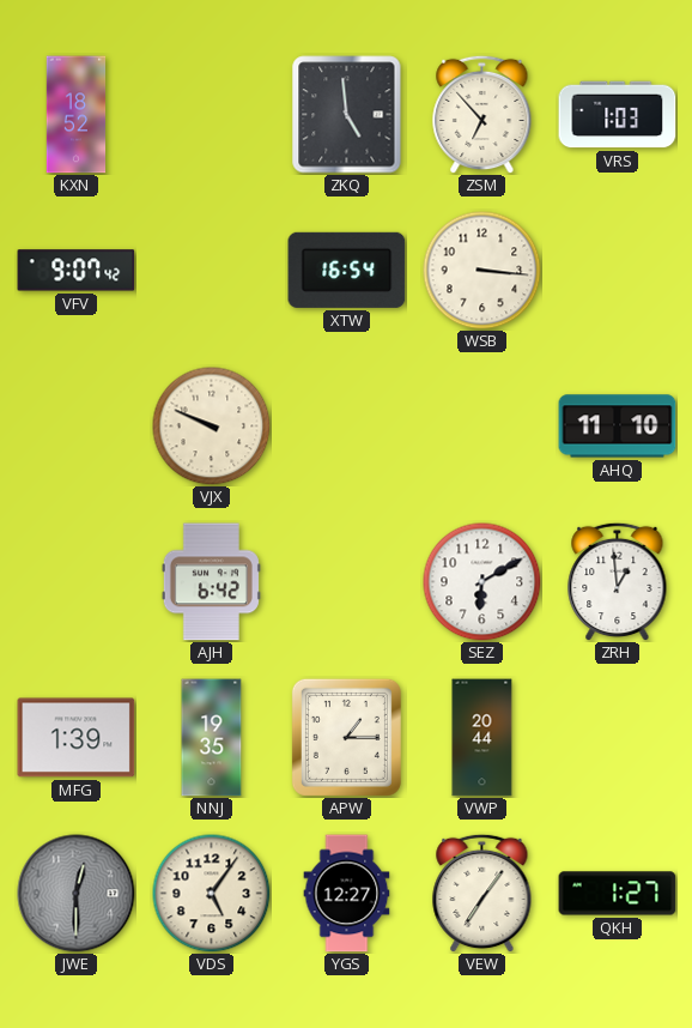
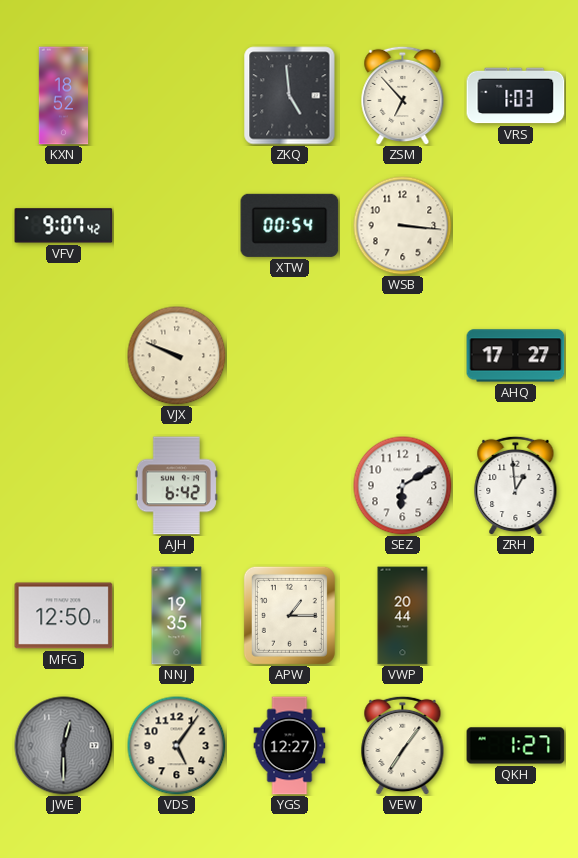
XTW: 16:54 -> 00:54 (290, 225)
AHQ: 11:10 -> 17:27 (516, 356)
MFG: 1:39 -> 12:50 (64, 616)
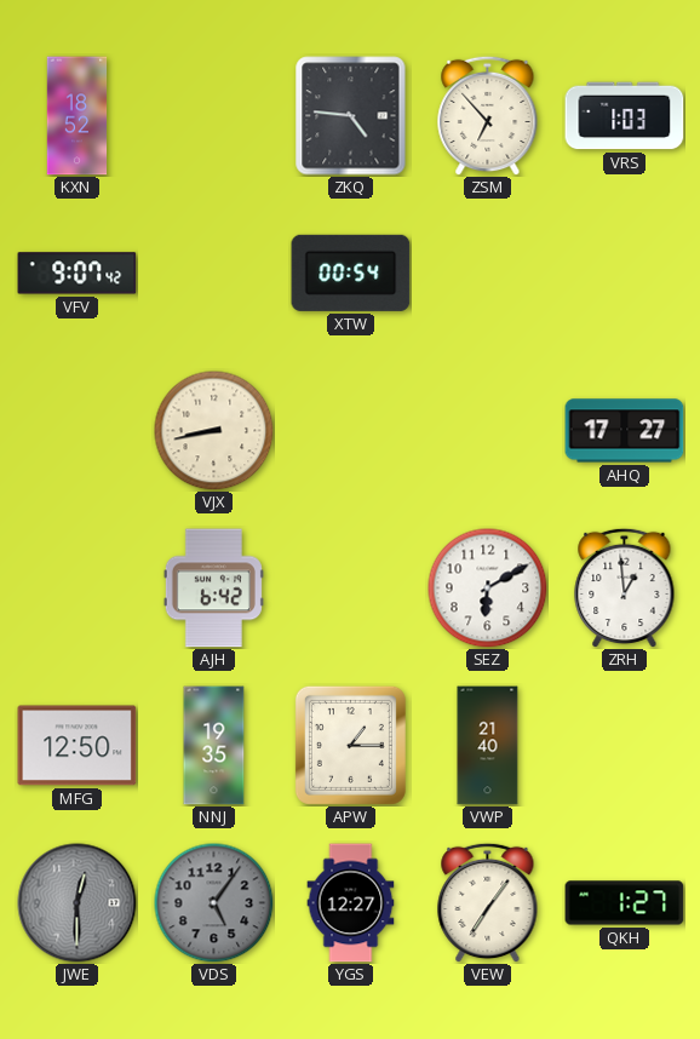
ZKQ: 4:59 -> 4:46 (351, 116)
WSB: 3:16 -> none (403, 226)
VJX: 9:49 -> 8:43 (214, 431)
VWP: 20:44 -> 21:40 (488, 746)
VDS dial: cream -> grey (214, 903)
